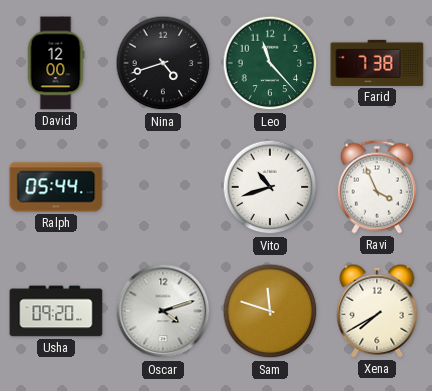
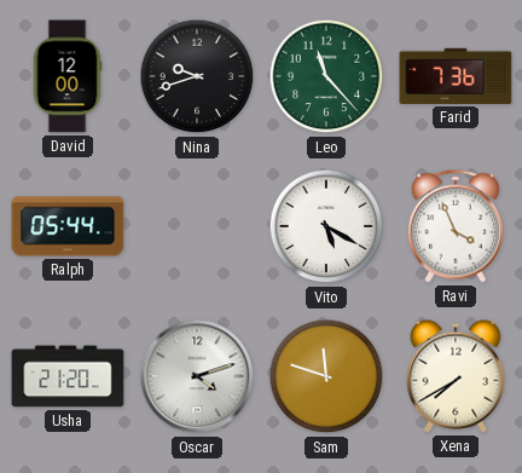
Nina: 4:42 -> 9:42 (197, 76)
Farid: 7:38 -> 7:36 (456, 76)
Vito: 10:42 -> 5:20 (326, 226)
Usha: 09:20 -> 21:20 (68, 376)
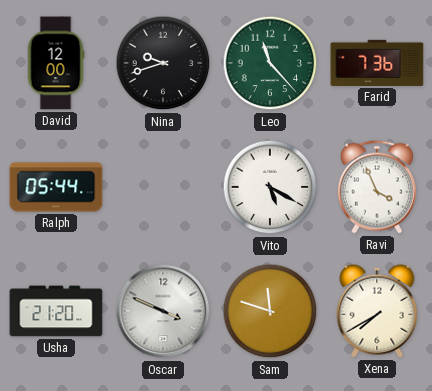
Oscar: 4:12 -> 3:49 (163, 311)
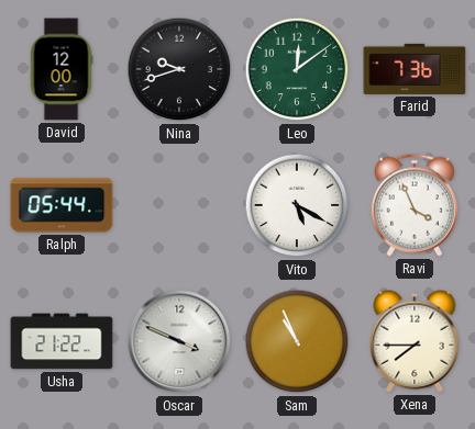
Leo: 11:23 -> 12:09 (297, 69)
Usha: 21:20 -> 21:22 (62, 341)
Sam: 11:48 -> 10:56 (297, 341)
Xena: 7:40 -> 7:45 (415, 341)
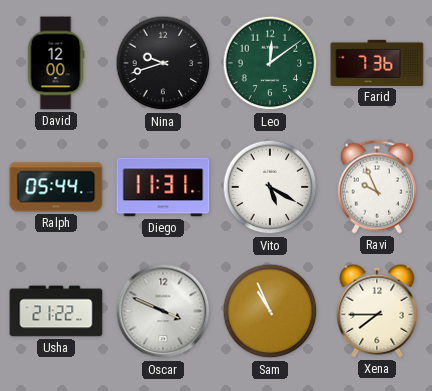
Diego: none -> 11:31 (163, 187)
Ravi: 3:56 -> 9:56 (377, 187)
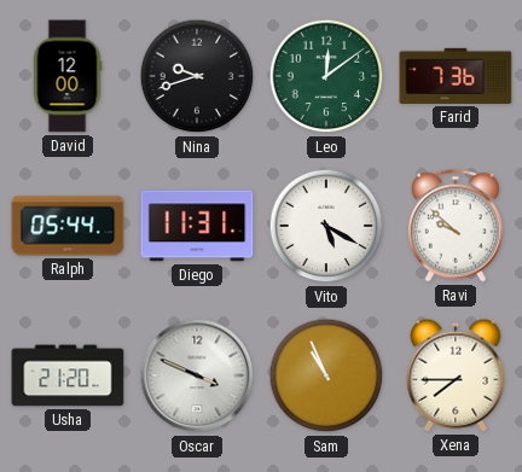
Ravi: 9:56 -> 9:52 (456, 226)
Usha: 21:22 -> 21:20 (68, 375)
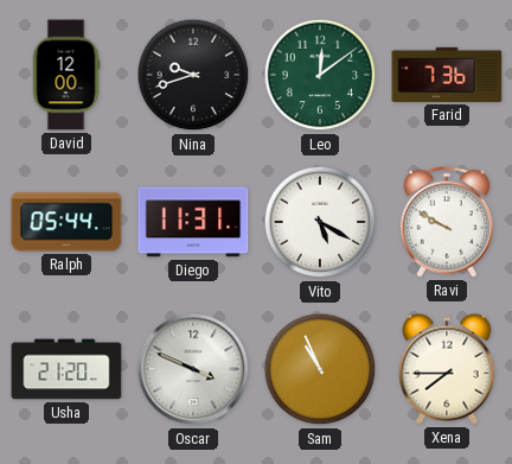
Ravi: 9:52 -> 9:50 (447, 222)
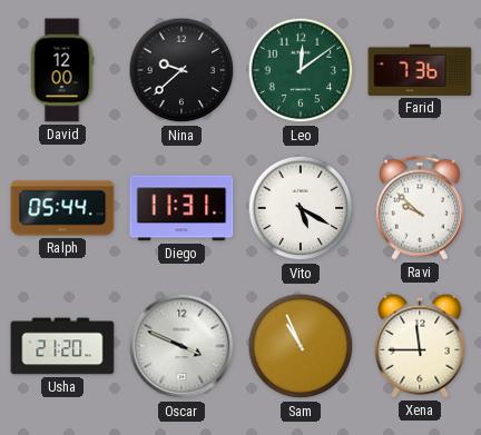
Nina: 9:42 -> 9:38 (181, 70)
Ravi: 9:50 -> 9:52 (420, 208)
Xena: 7:45 -> 11:45 (420, 346)
